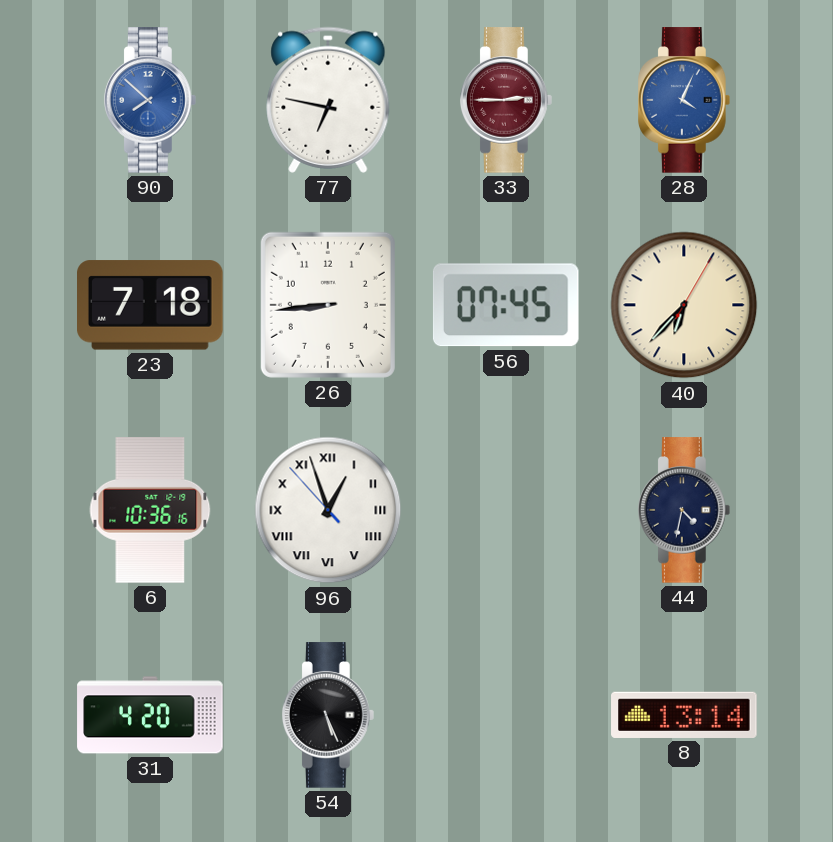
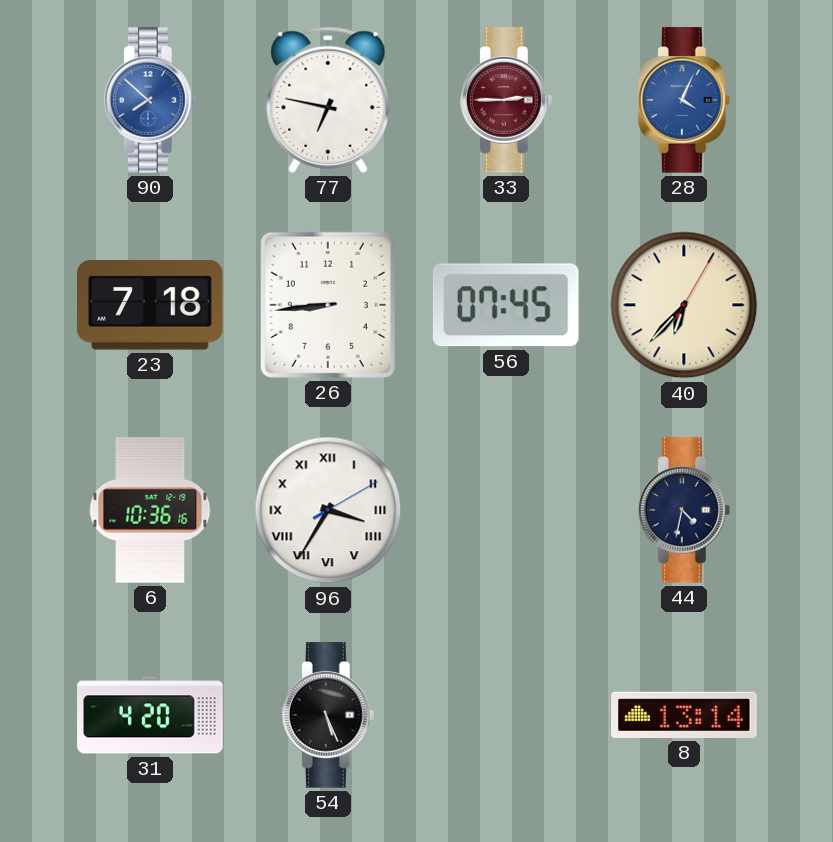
96: 12:56 -> 3:35 (328, 510)
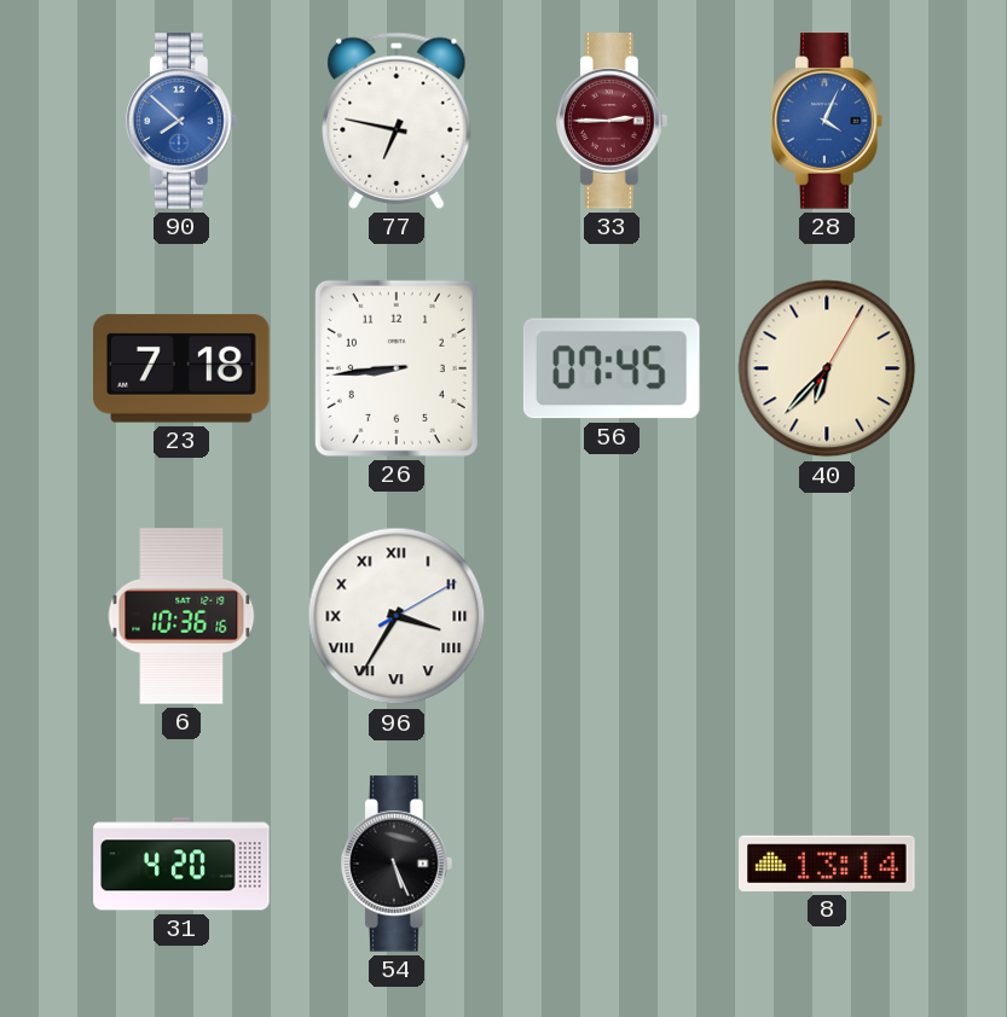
44: 4:32 -> none (685, 510)
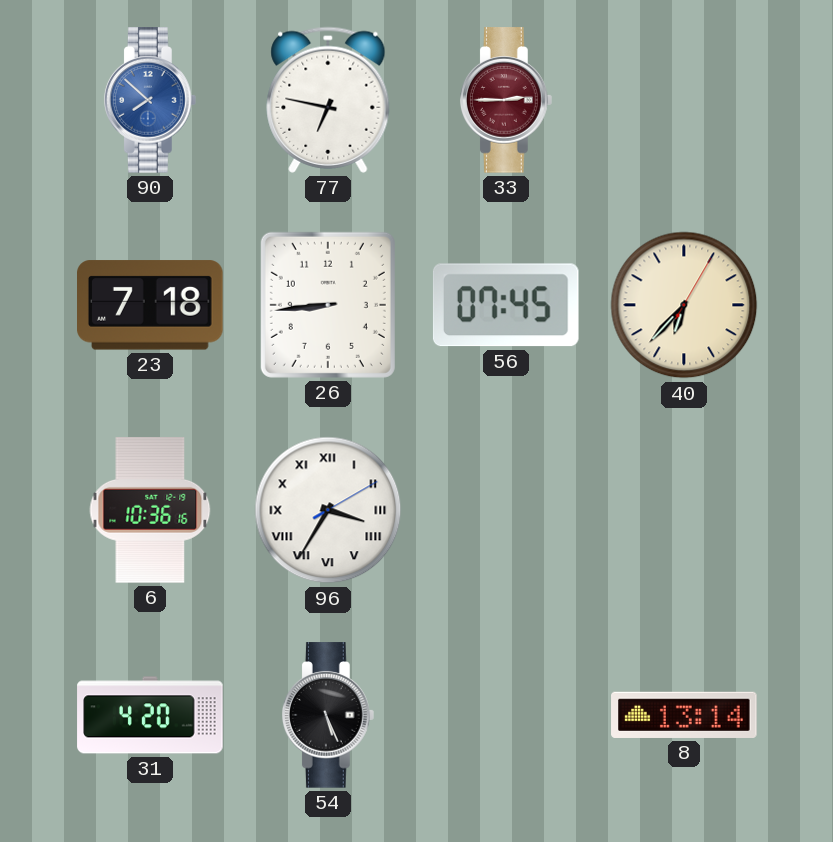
28: 4:04 -> none (828, 121)
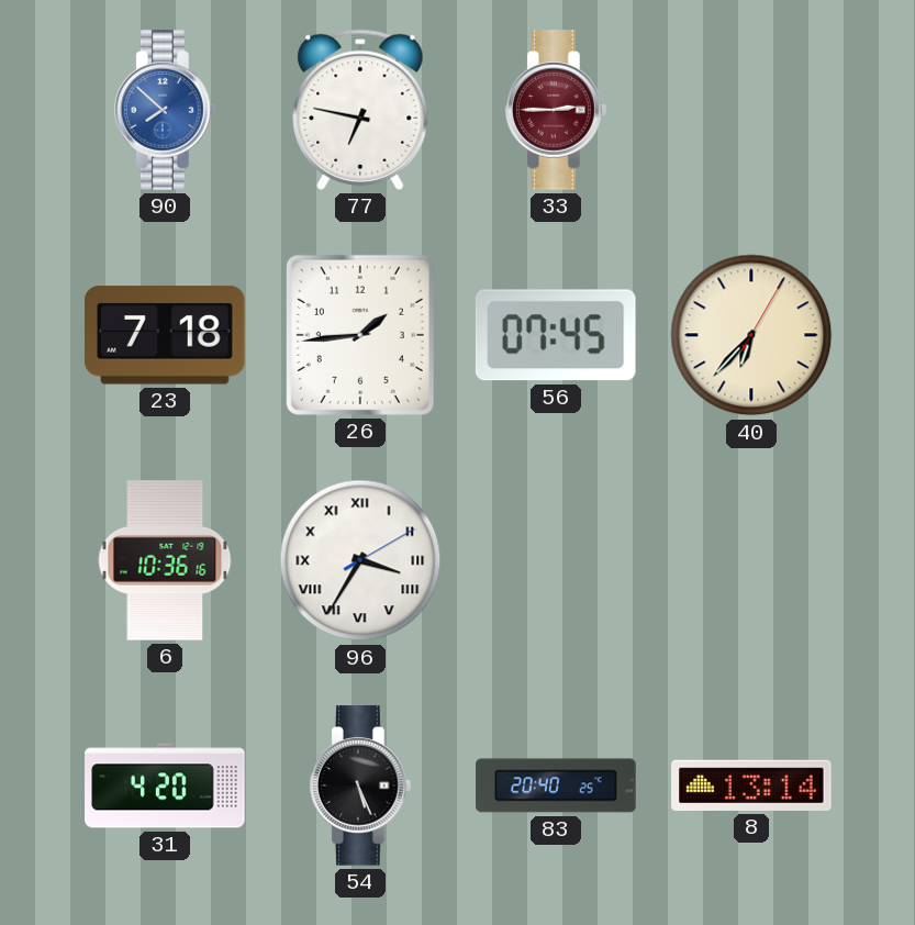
26: 8:44 -> 1:44 (360, 335)
83: none -> 20:40 (556, 785)
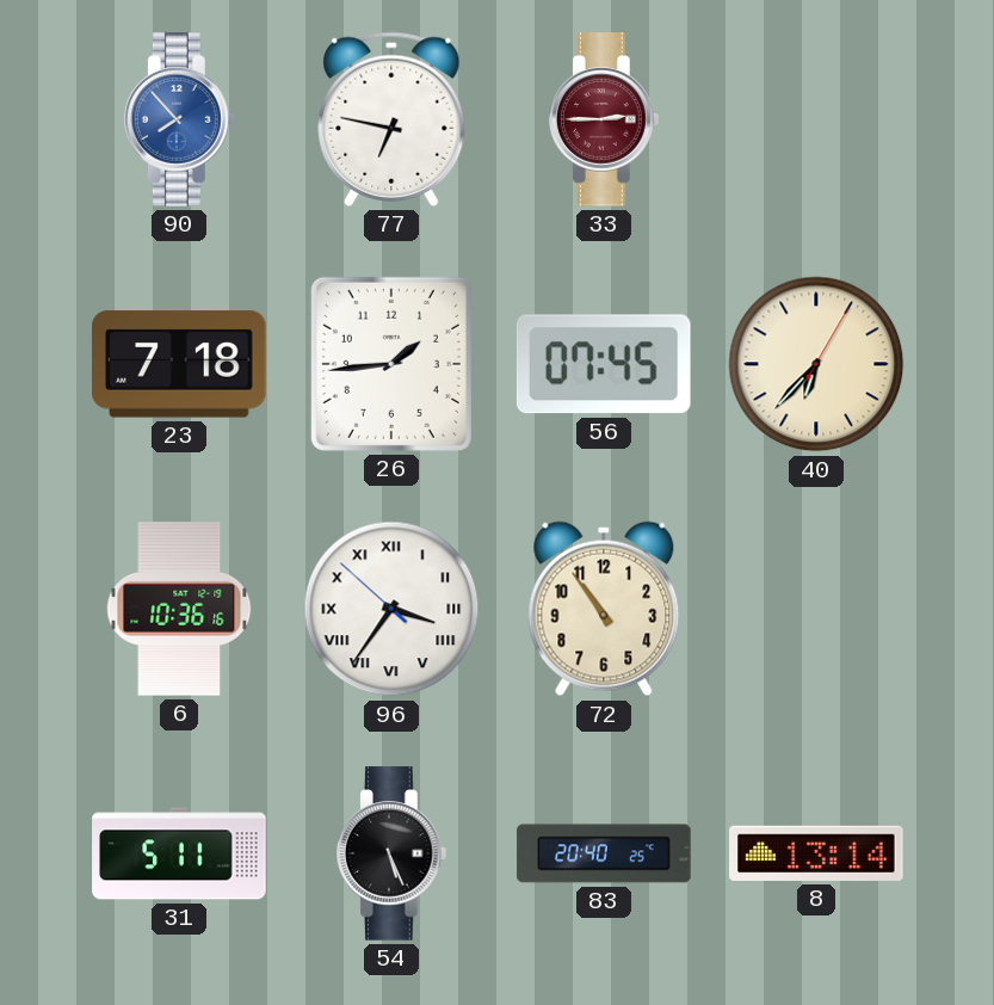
90: 7:52 -> 7:53 (180, 119)
96: 3:35:10 -> 3:35:52 (391, 609)
72: none -> 10:54 (604, 609)
31: 4:20 -> 5:11 (179, 853)
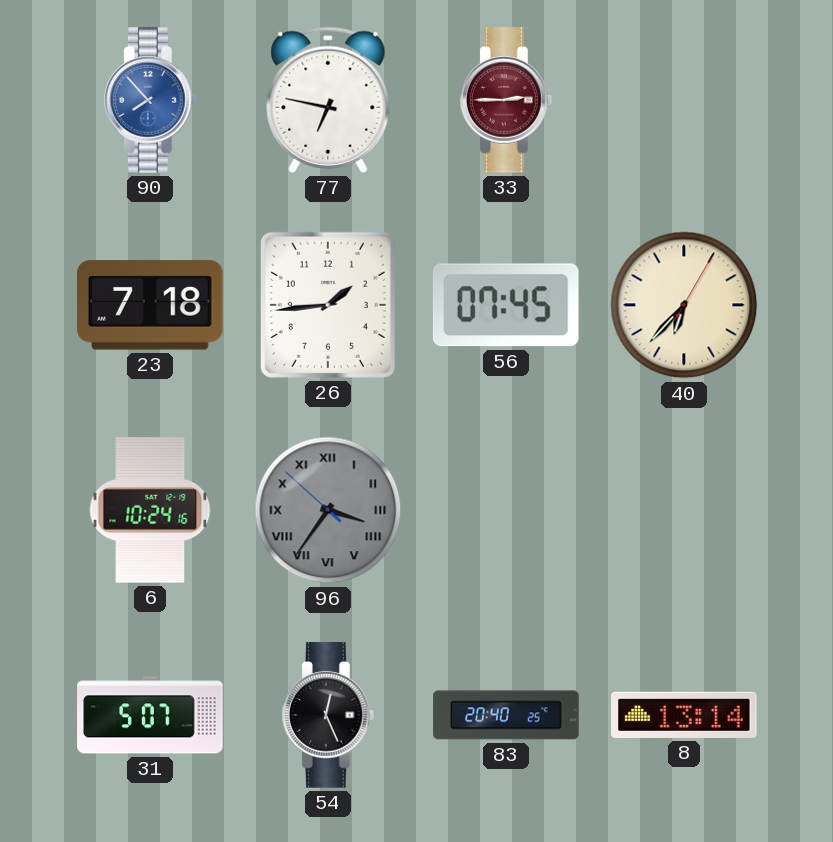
6: 10:36 -> 10:24 (150, 510)
96 dial: white -> grey (328, 510)
72: 10:54 -> none (604, 609)
31: 5:11 -> 5:07 (150, 715)
54: 5:26 -> 12:26 (329, 715)
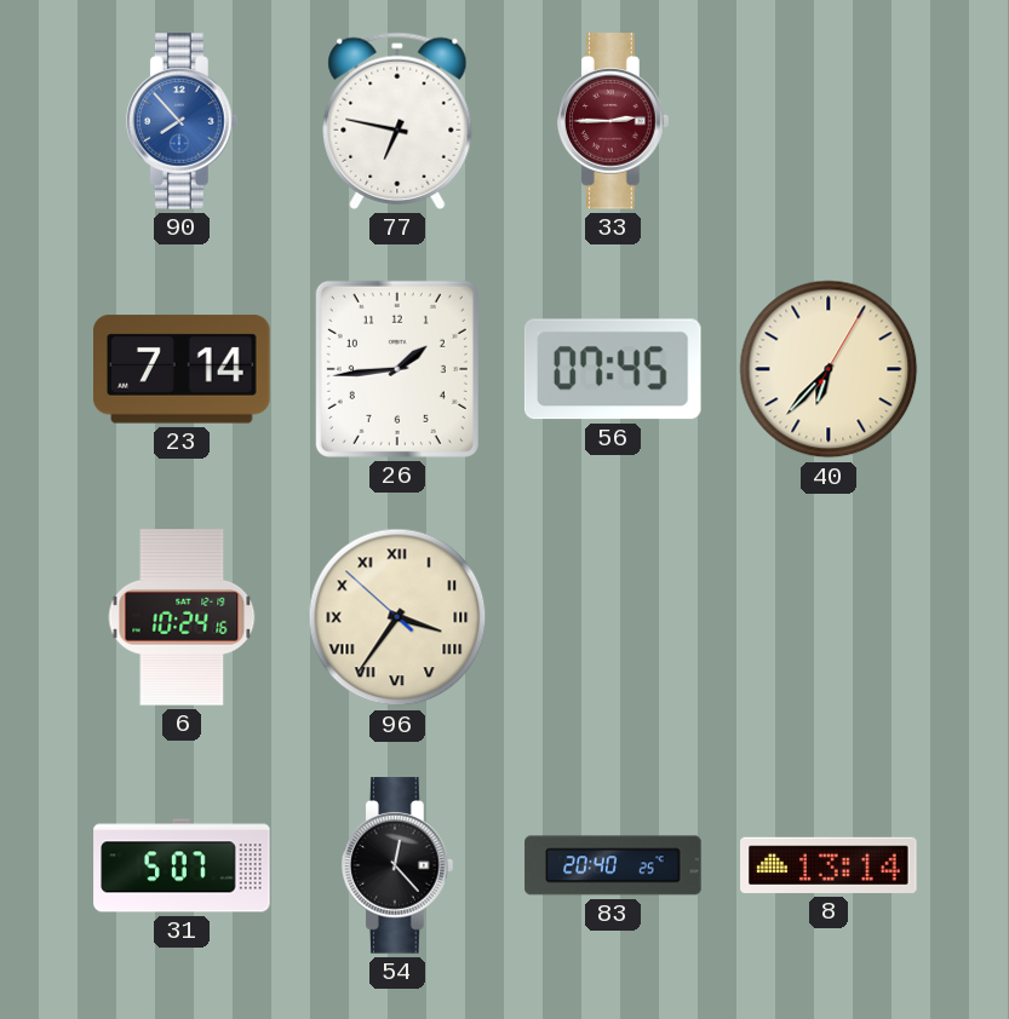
23: 7:18 -> 7:14 (183, 369)
96 dial: grey -> cream (397, 617)
54: 12:26 -> 12:23 (399, 865)
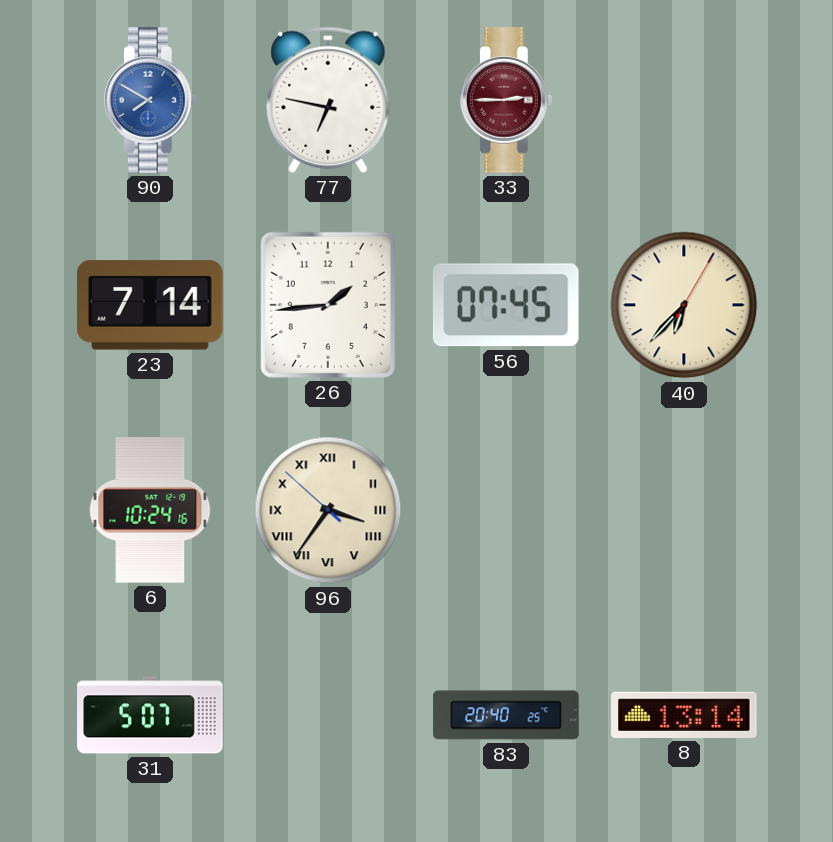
90: 7:53 -> 7:50 (151, 100)
54: 12:23 -> none (399, 865)
